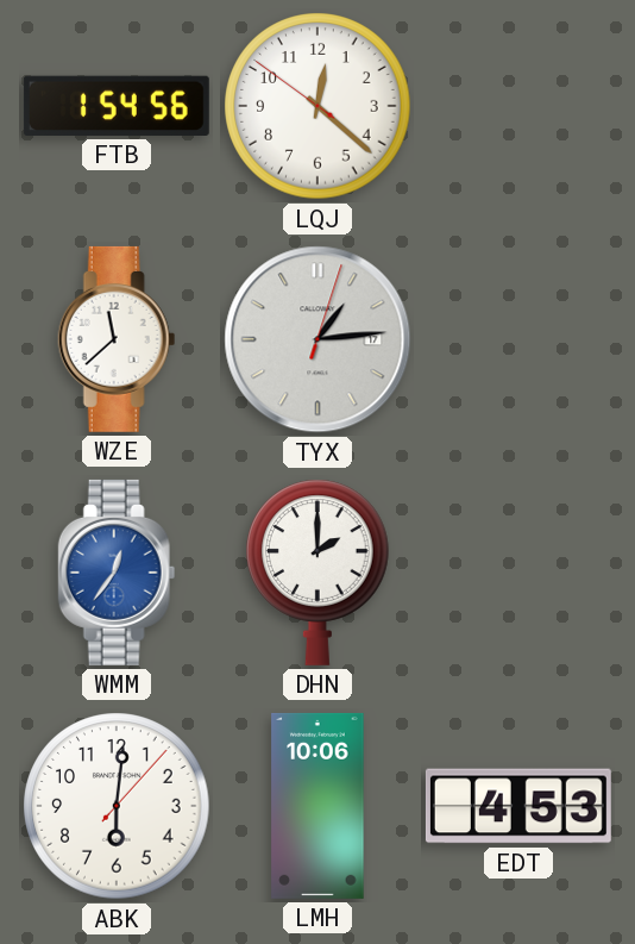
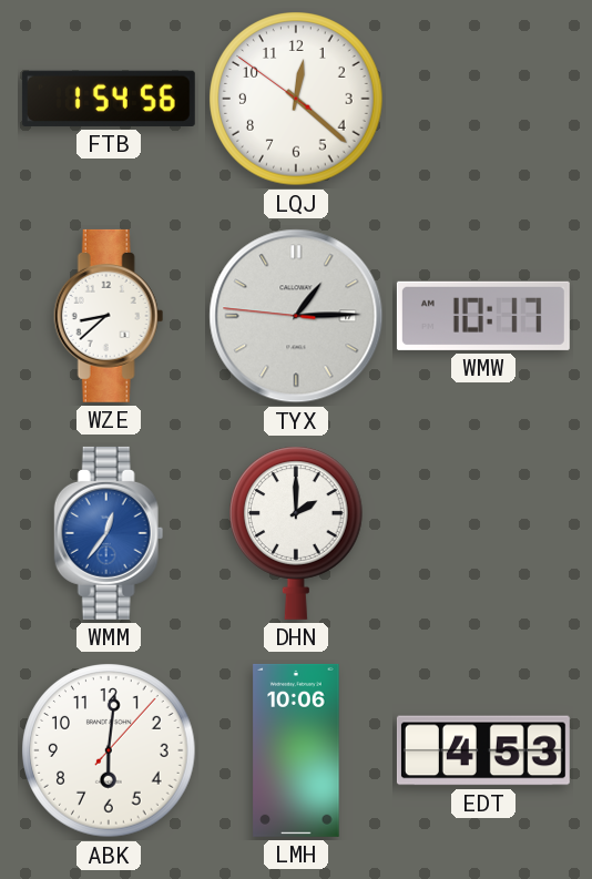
WZE: 11:38 -> 8:38 (109, 316)
TYX: 1:14:03 -> 1:14:46 (296, 316)
WMW: none -> 10:17 (483, 316)
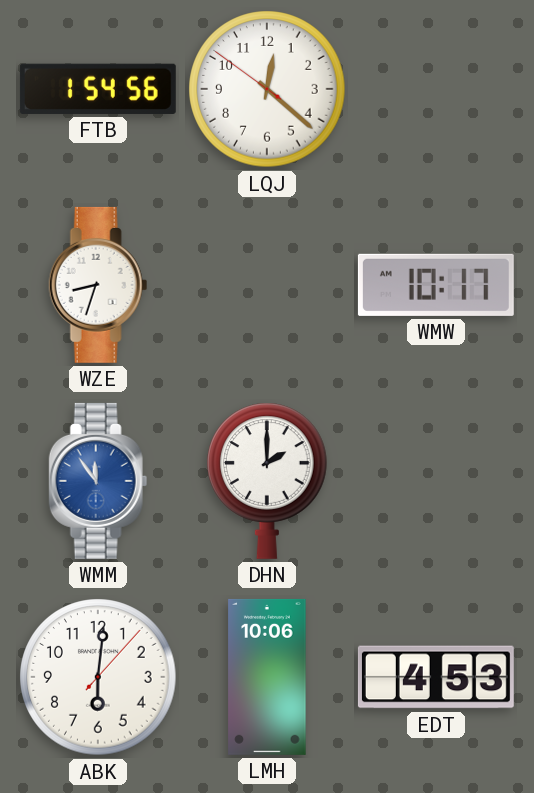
WZE: 8:38 -> 8:33 (98, 285)
TYX: 1:14 -> none (296, 316)
WMM: 12:36 -> 11:54 (98, 481)
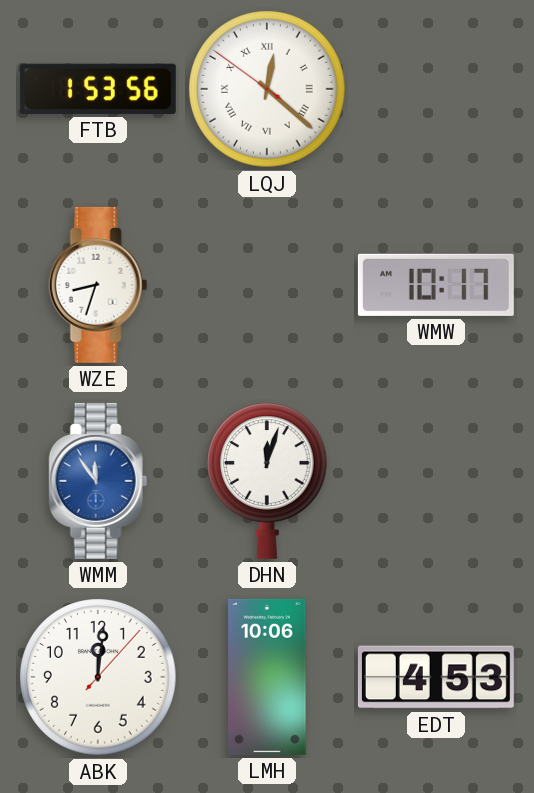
FTB: 1:54 -> 1:53 (98, 89)
LQJ numerals: Arabic -> Roman (267, 89)
DHN: 2:00 -> 12:03 (268, 481)
ABK: 6:01 -> 12:01 (98, 677)
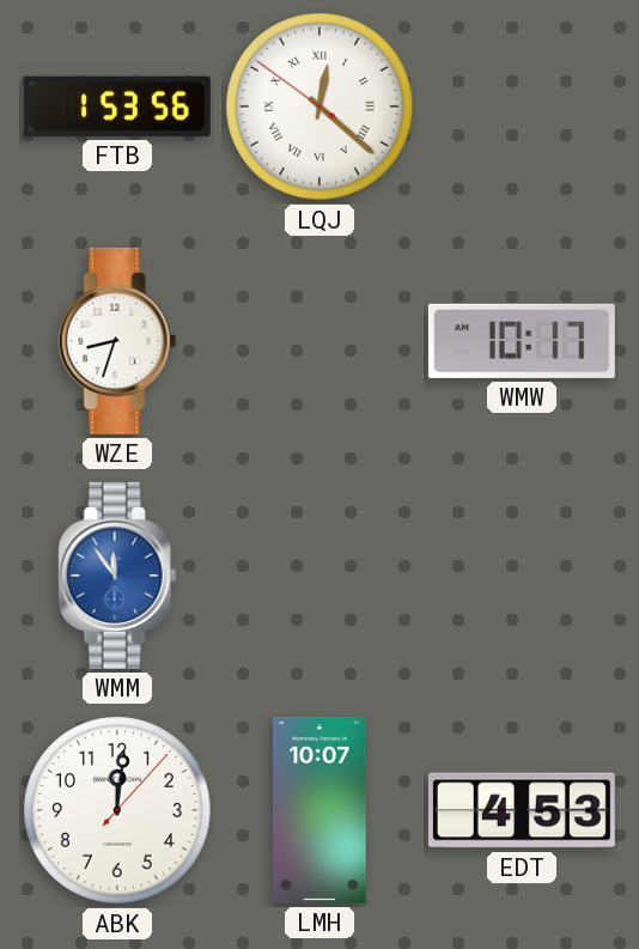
DHN: 12:03 -> none (268, 481)
LMH: 10:06 -> 10:07 (319, 810)
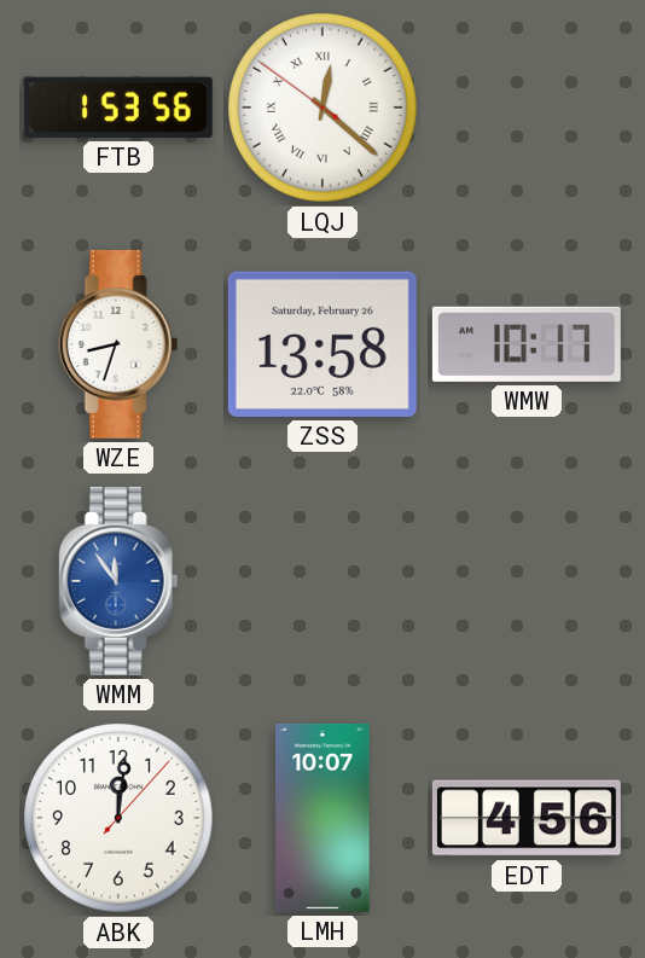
ZSS: none -> 13:58 (322, 344)
EDT: 4:53 -> 4:56 (527, 818)
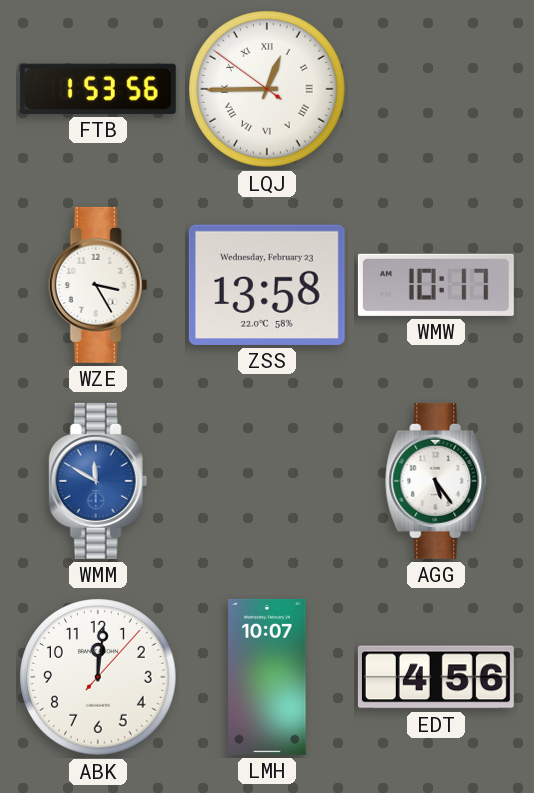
LQJ: 12:21 -> 12:44 (267, 89)
WZE: 8:33 -> 3:25 (98, 285)
ZSS date: Saturday, February 26 -> Wednesday, February 23 (267, 285)
WMM: 11:54 -> 11:50 (98, 481)
AGG: none -> 5:24 (437, 481)
